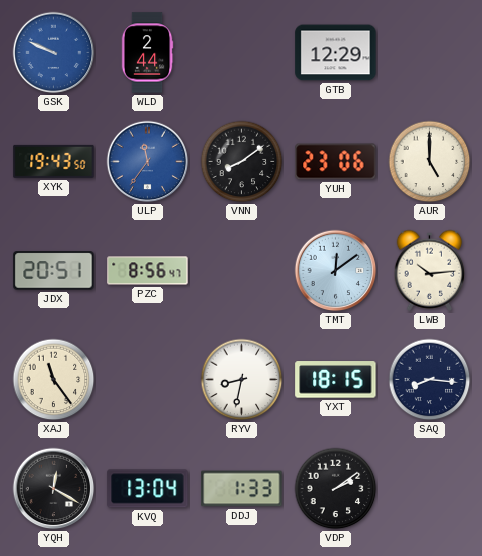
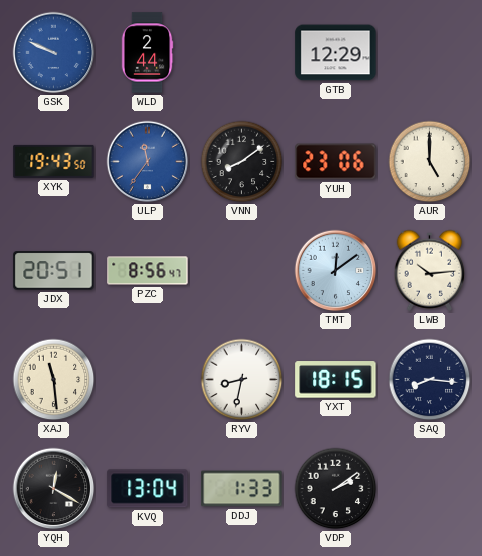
XAJ: 11:24 -> 11:29 (54, 380)
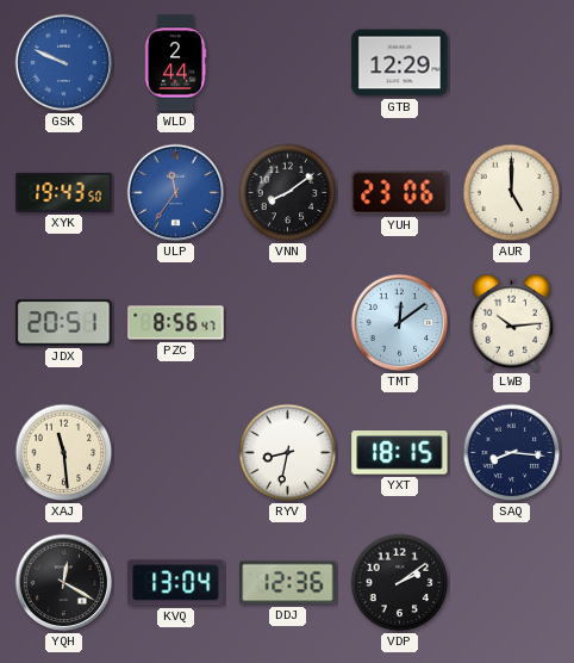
DDJ: 1:33 -> 12:36 (288, 583)
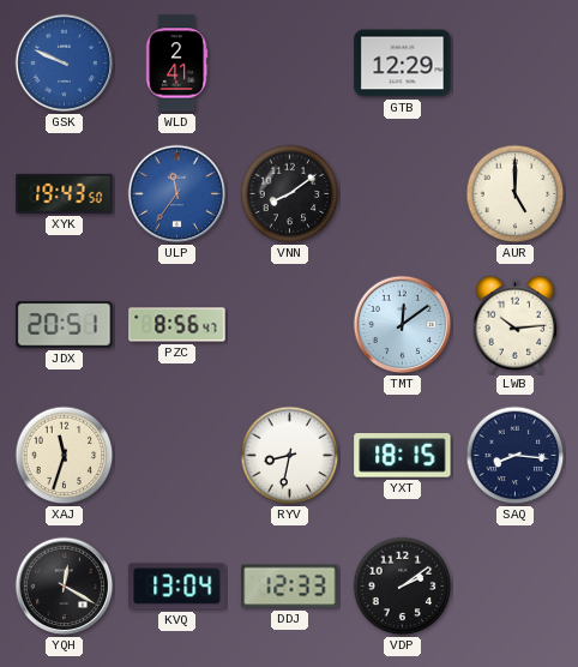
WLD: 2:44 -> 2:41 (176, 64)
YUH: 23:06 -> none (400, 193)
XAJ: 11:29 -> 11:33 (65, 456)
DDJ: 12:36 -> 12:33 (290, 587)
